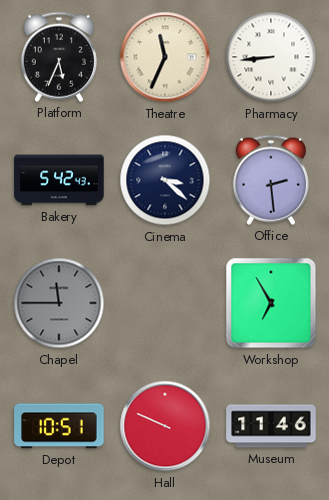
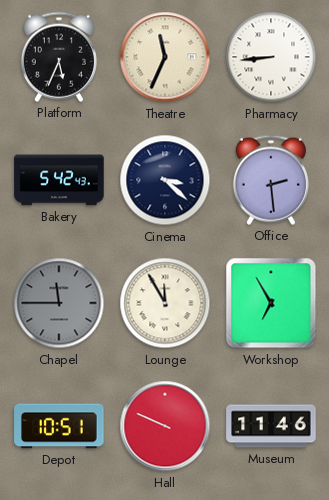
Lounge: none -> 11:55 (165, 303)
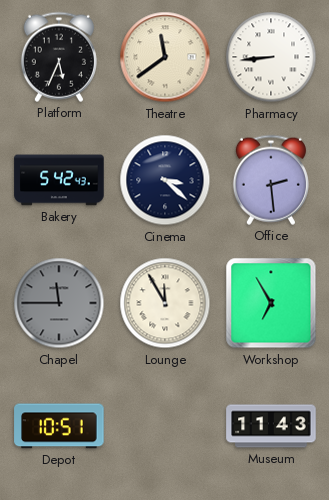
Theatre: 11:34 -> 11:39 (165, 57)
Hall: 9:49 -> none (165, 426)
Museum: 11:46 -> 11:43 (271, 426)
